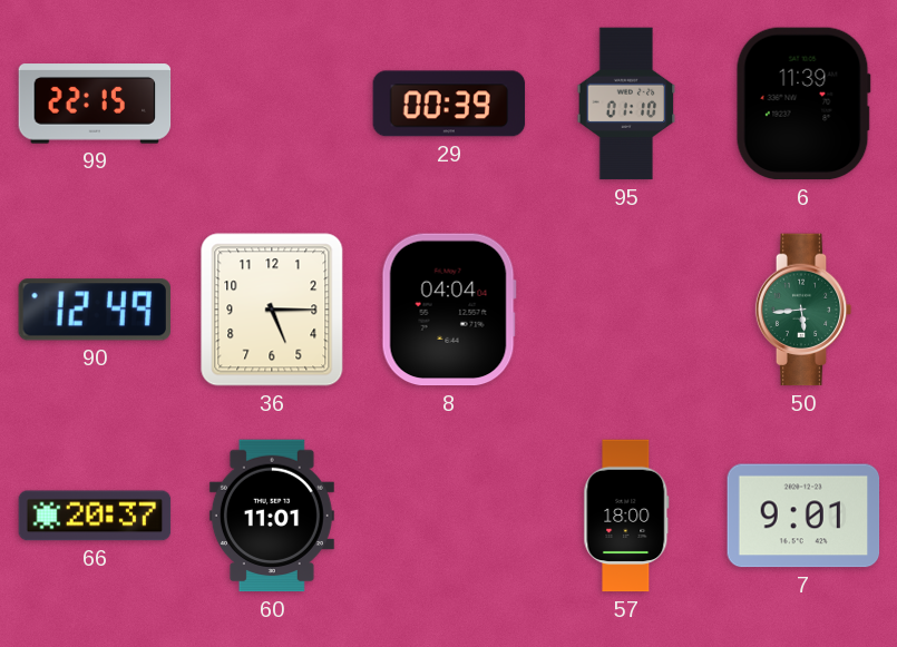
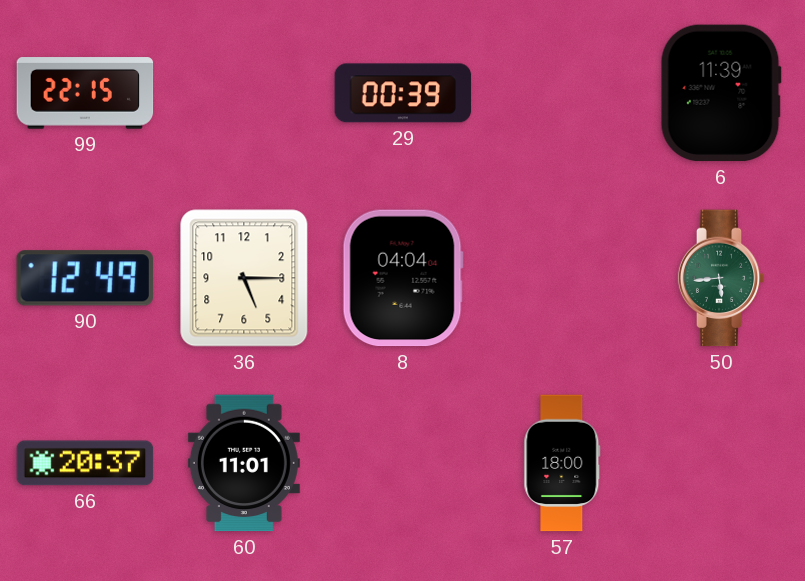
95: 01:10 -> none (626, 104)
7: 9:01 -> none (803, 516)
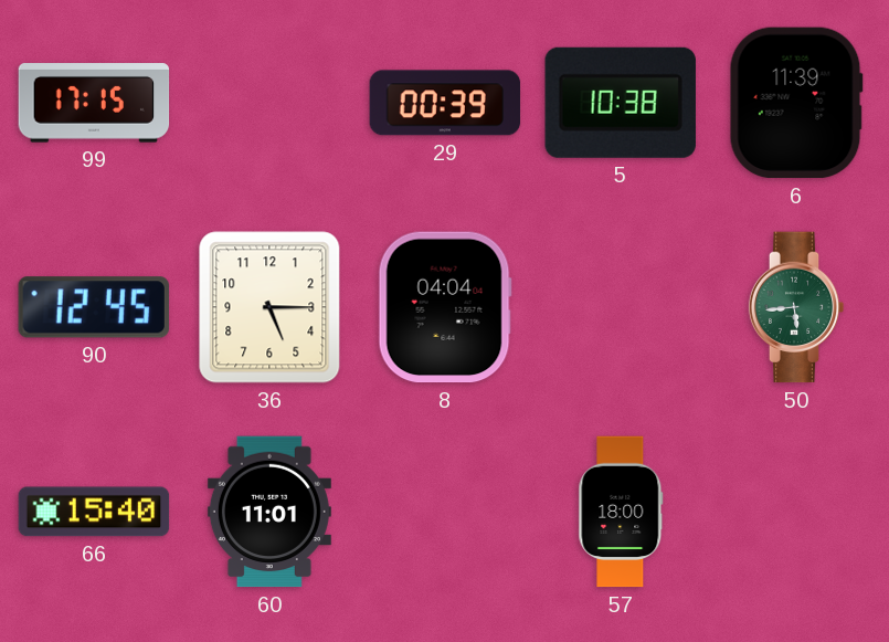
99: 22:15 -> 17:15 (94, 103)
5: none -> 10:38 (621, 103)
90: 12:49 -> 12:45 (94, 307)
66: 20:37 -> 15:40 (94, 512)
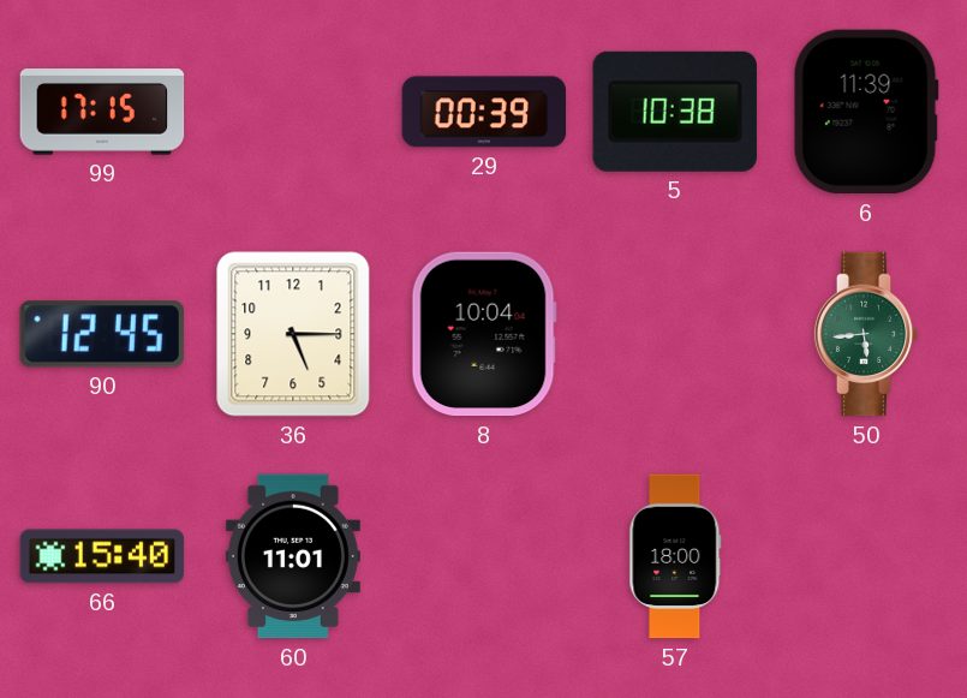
8: 04:04 -> 10:04 (484, 334)
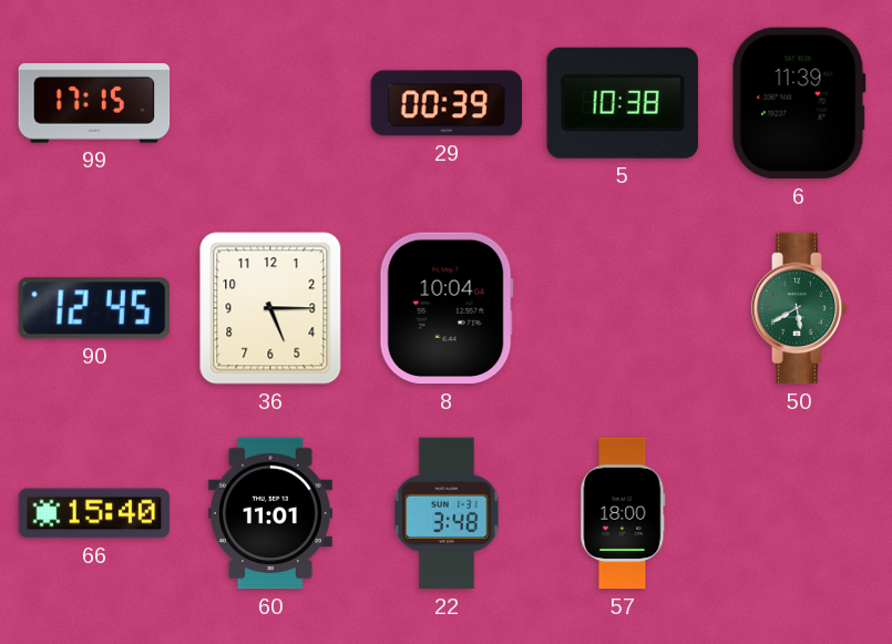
50: 5:44 -> 5:40 (799, 308)
22: none -> 3:48 (447, 513)
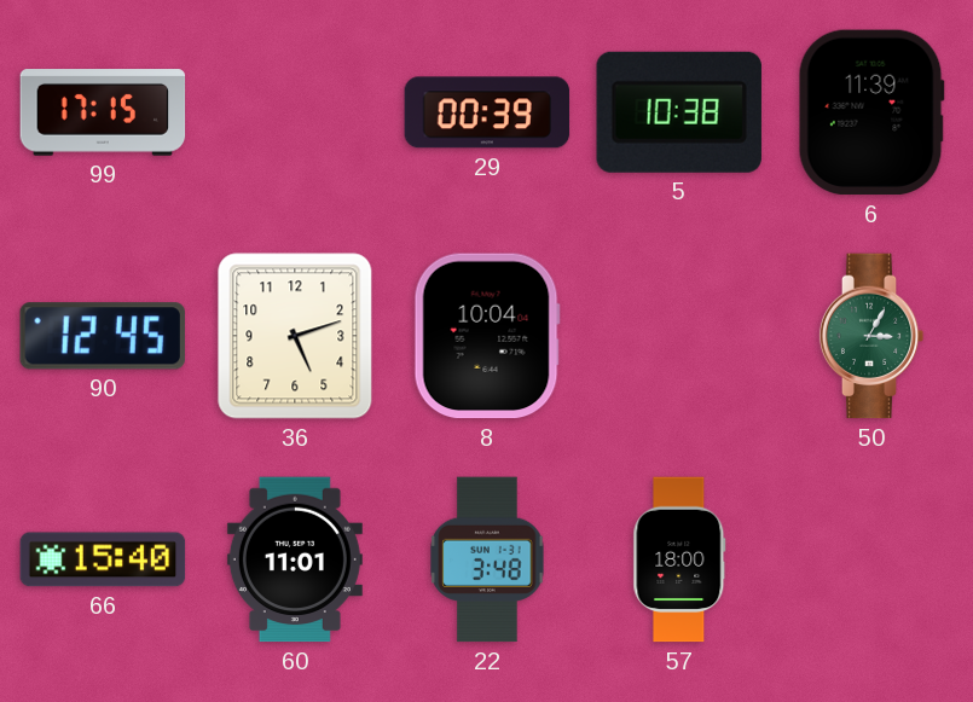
36: 5:15 -> 5:12 (295, 336)
50: 5:40 -> 3:05 (871, 336)
